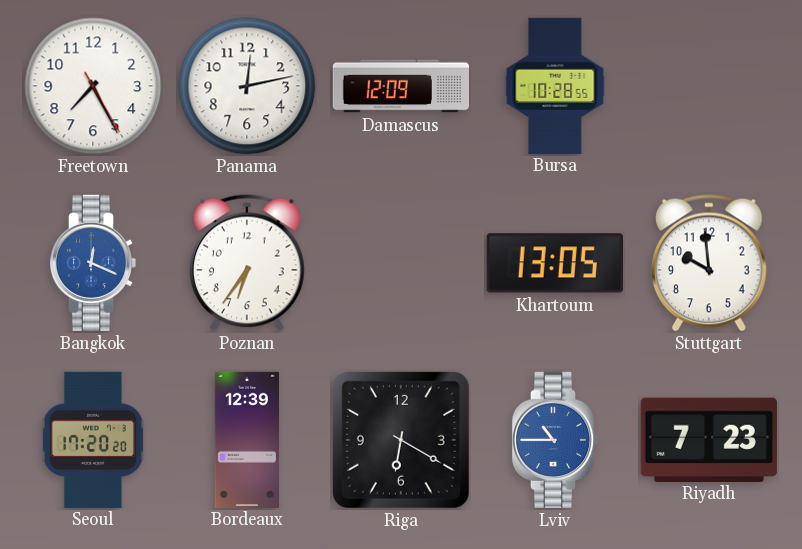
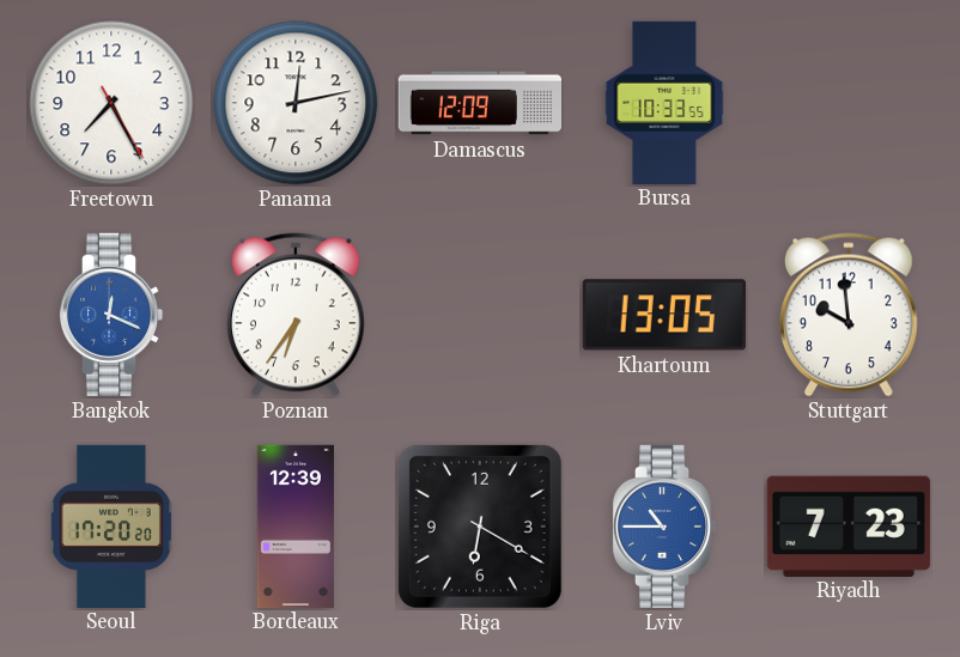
Bursa: 10:28 -> 10:33 (664, 102)
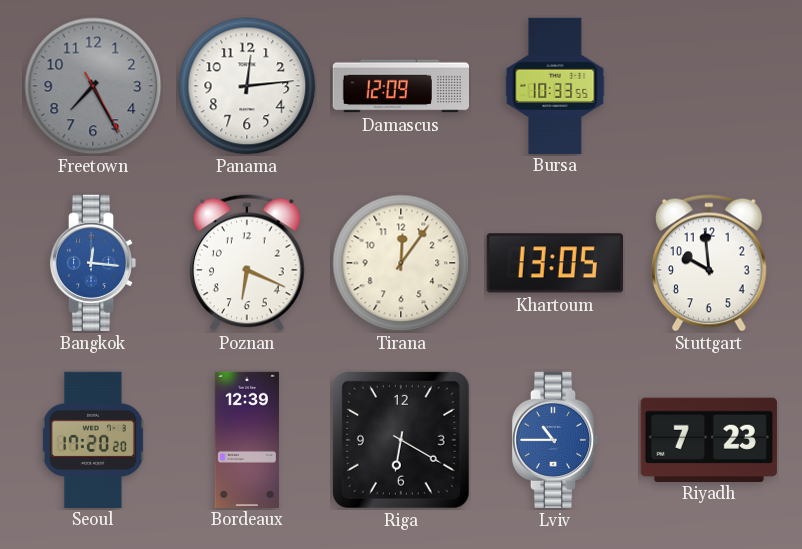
Freetown dial: white -> grey (93, 86)
Panama: 12:13 -> 12:14 (247, 86)
Bangkok: 12:19 -> 12:16 (93, 263)
Poznan: 6:36 -> 6:19 (248, 263)
Tirana: none -> 12:06 (401, 263)
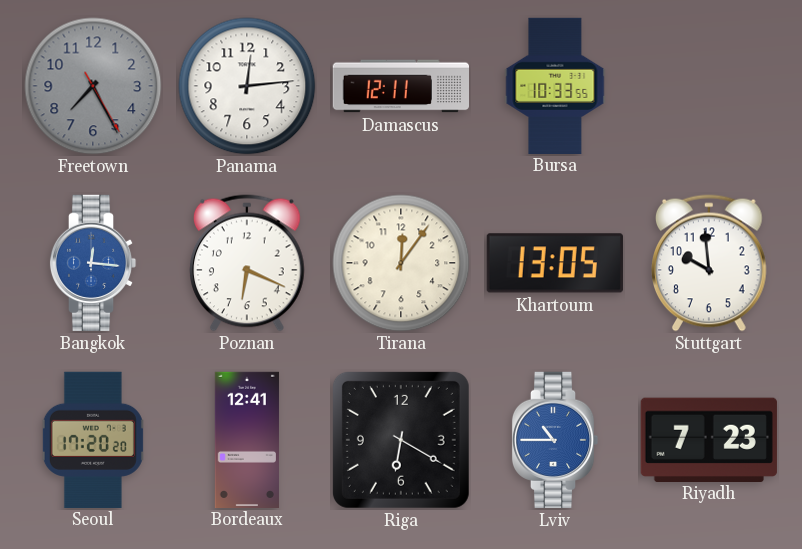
Damascus: 12:09 -> 12:11 (400, 86)
Bordeaux: 12:39 -> 12:41 (247, 439)
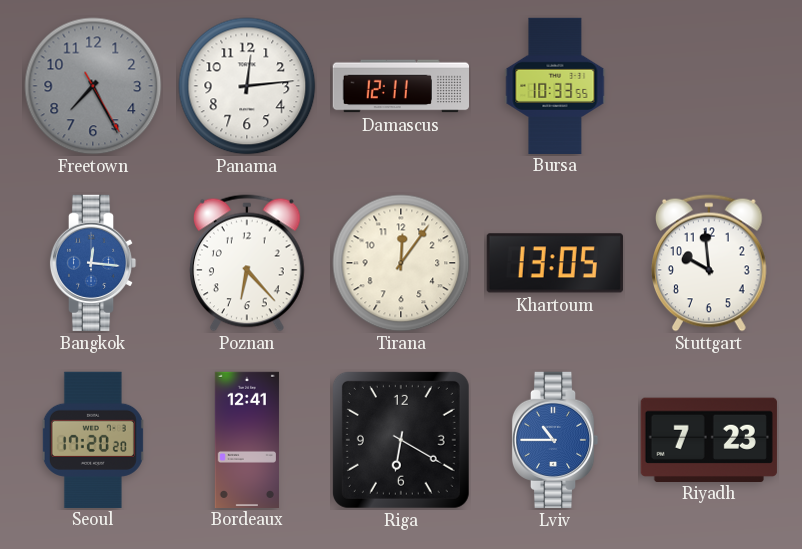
Poznan: 6:19 -> 6:23 (248, 263)
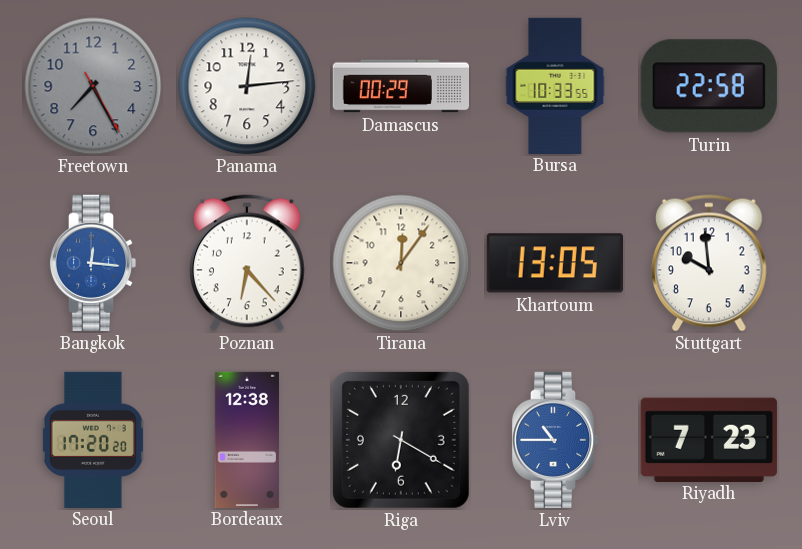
Damascus: 12:11 -> 00:29 (400, 86)
Turin: none -> 22:58 (709, 86)
Bordeaux: 12:41 -> 12:38 (247, 439)
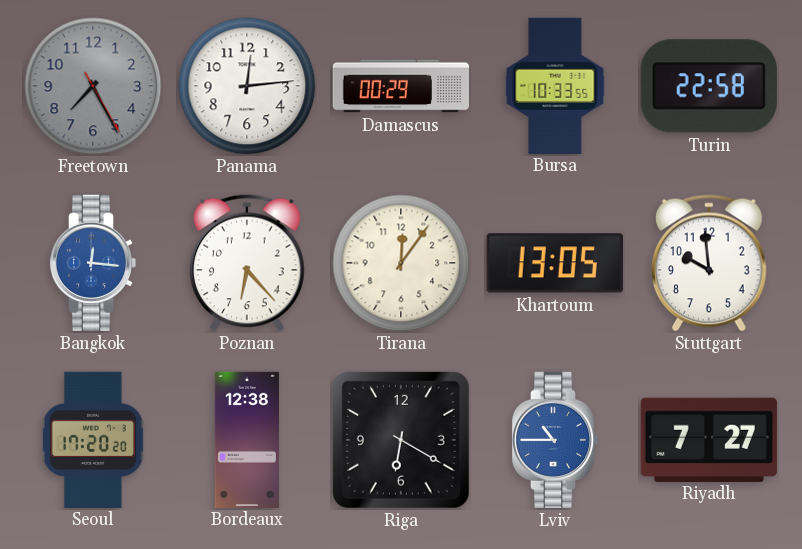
Riyadh: 7:23 -> 7:27 (709, 439)
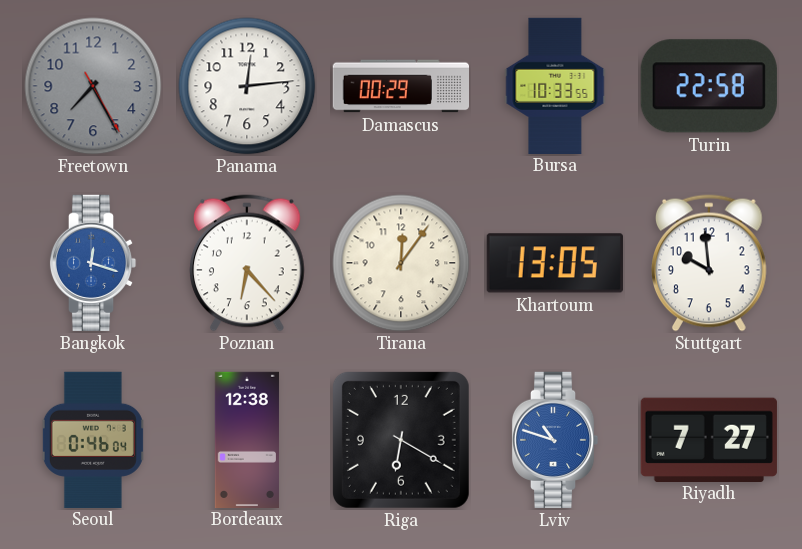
Bangkok: 12:16 -> 12:18 (93, 263)
Seoul: 17:20 -> 0:46 (93, 439)
Lviv: 10:45 -> 10:48 (555, 440)
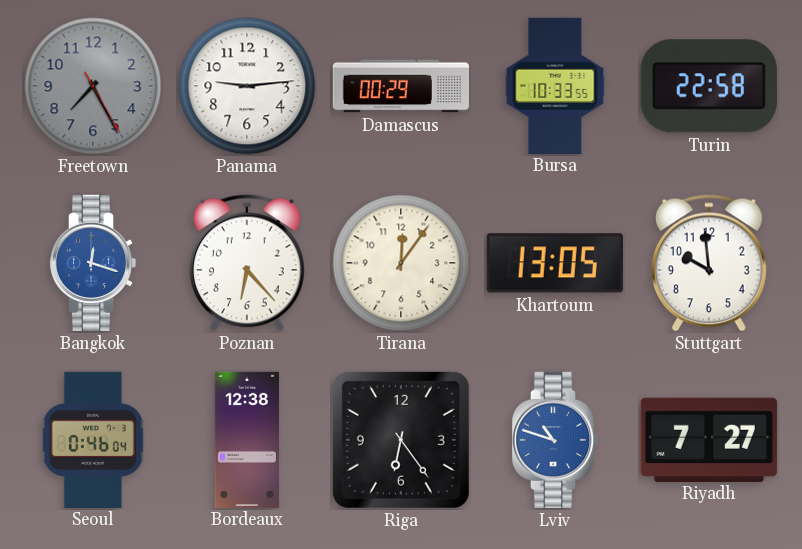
Panama: 12:14 -> 9:14 (247, 86)
Riga: 6:20 -> 6:24 (401, 440)
